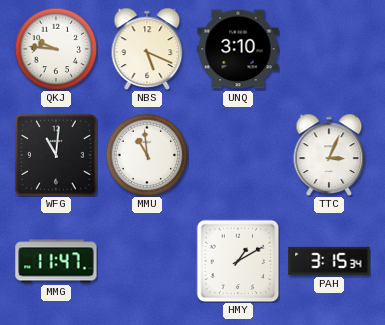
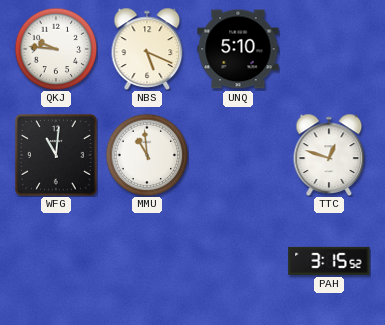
UNQ: 3:10 -> 5:10 (238, 49)
TTC: 3:04 -> 12:48 (329, 155)
MMG: 11:47 -> none (56, 261)
HMY: 1:10 -> none (238, 261)
PAH: 3:15:34 -> 3:15:52 (329, 261)
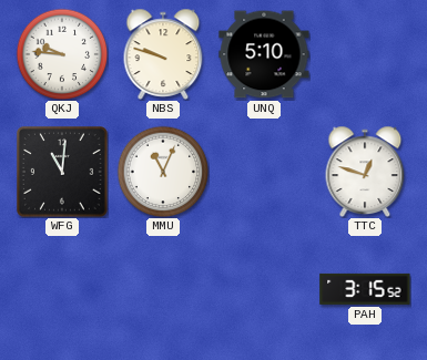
NBS: 5:19 -> 9:48 (163, 54)
MMU: 10:59 -> 11:04 (163, 172)
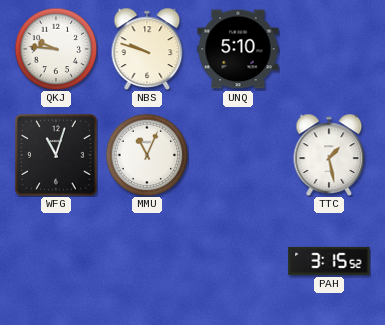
WFG: 11:01 -> 11:03 (56, 155)
TTC: 12:48 -> 1:28 (329, 155)
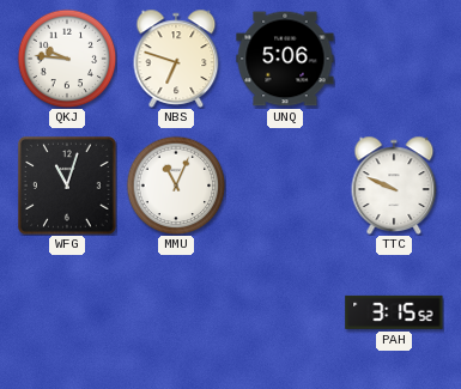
NBS: 9:48 -> 6:48 (176, 59)
UNQ: 5:10 -> 5:06 (285, 59)
TTC: 1:28 -> 9:49 (394, 186)
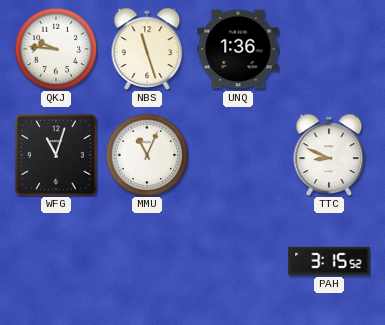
NBS: 6:48 -> 11:27 (147, 49)
UNQ: 5:06 -> 1:36 (238, 49)
TTC: 9:49 -> 8:49 (329, 155)
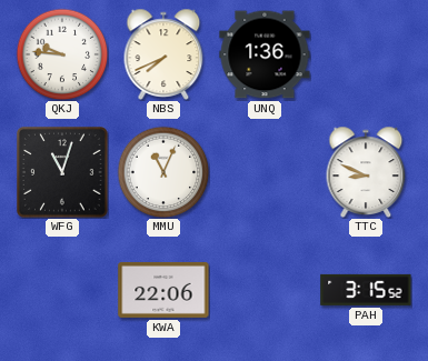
NBS: 11:27 -> 7:41 (163, 54)
KWA: none -> 22:06 (163, 290)
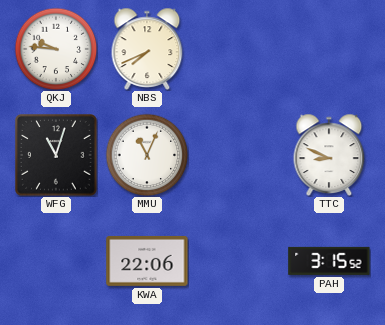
UNQ: 1:36 -> none (265, 54)
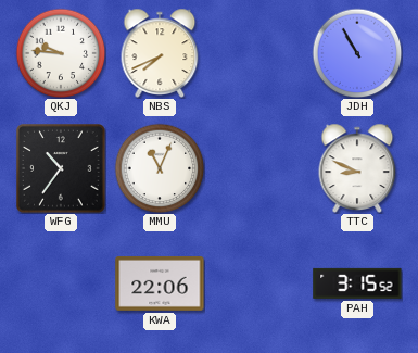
JDH: none -> 10:55 (357, 53)
WFG: 11:03 -> 10:36 (61, 168)
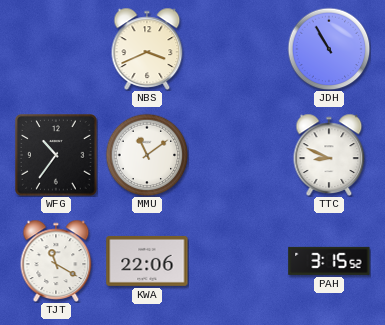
QKJ: 9:46 -> none (61, 53)
NBS: 7:41 -> 3:41 (147, 49)
MMU: 11:04 -> 11:09 (147, 155)
TJT: none -> 11:20 (56, 261)
